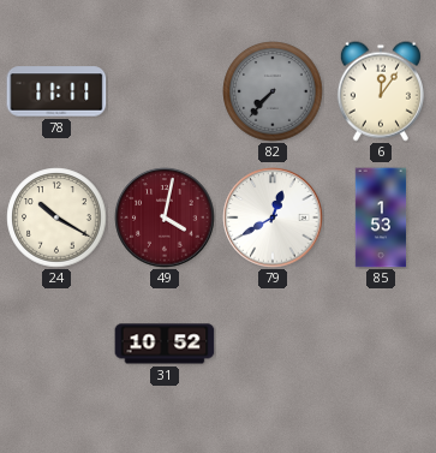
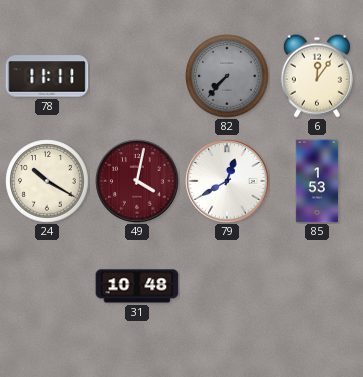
31: 10:52 -> 10:48 (137, 286)
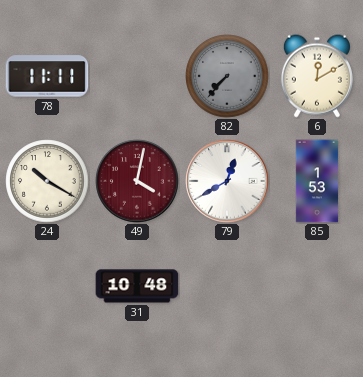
6: 12:06 -> 12:10 (317, 76)
